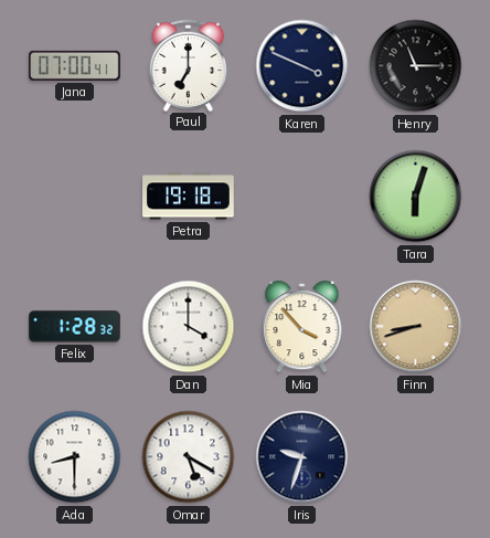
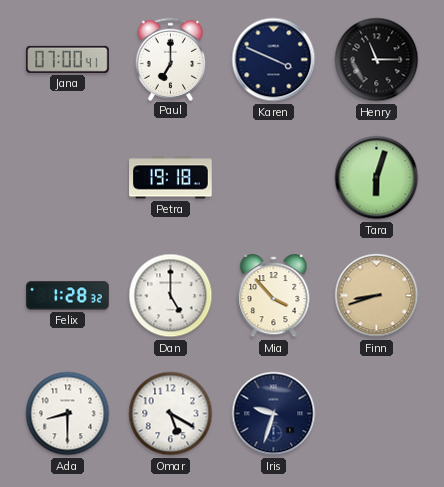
Dan: 4:00 -> 5:00 (171, 296)
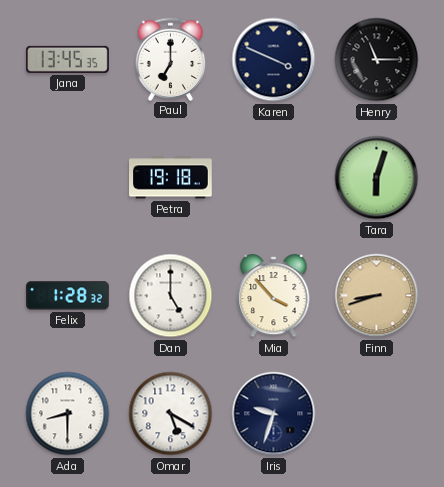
Jana: 07:00 -> 13:45 (68, 59)
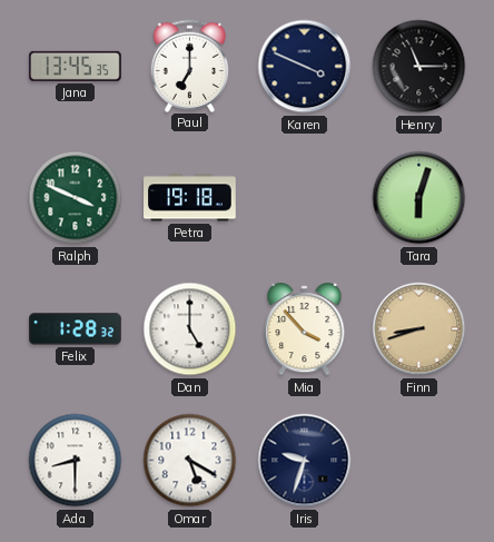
Ralph: none -> 3:49 (76, 198)
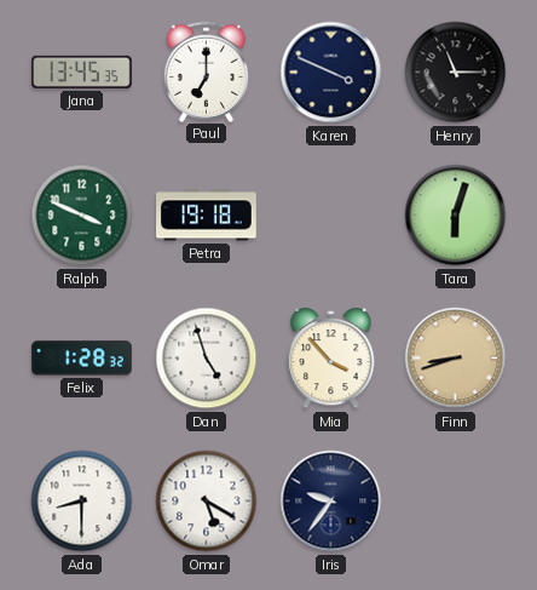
Dan: 5:00 -> 4:57 (207, 359)
Iris: 9:33 -> 9:36 (331, 502)
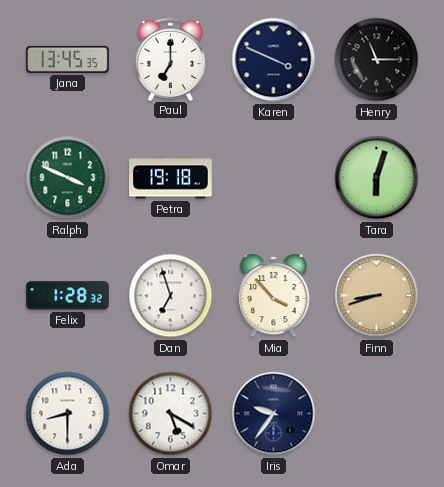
Dan: 4:57 -> 6:57 (171, 296)
